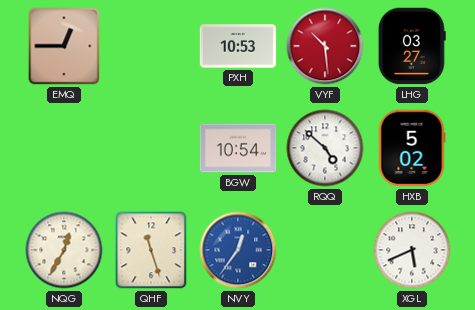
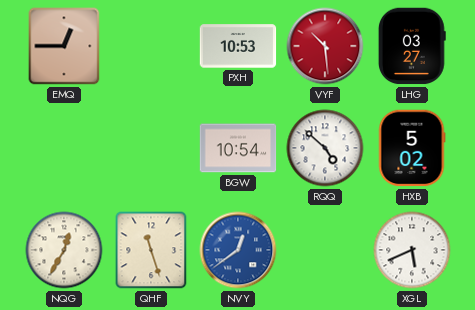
NVY: 12:36 -> 12:39 (238, 250)
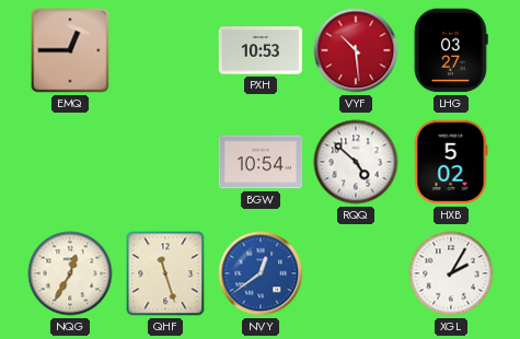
XGL: 5:41 -> 2:05 (451, 273)
